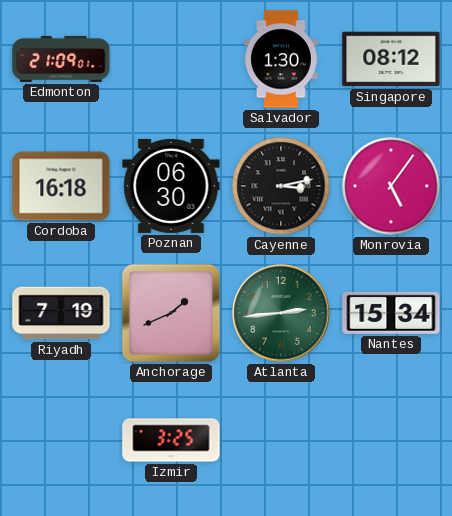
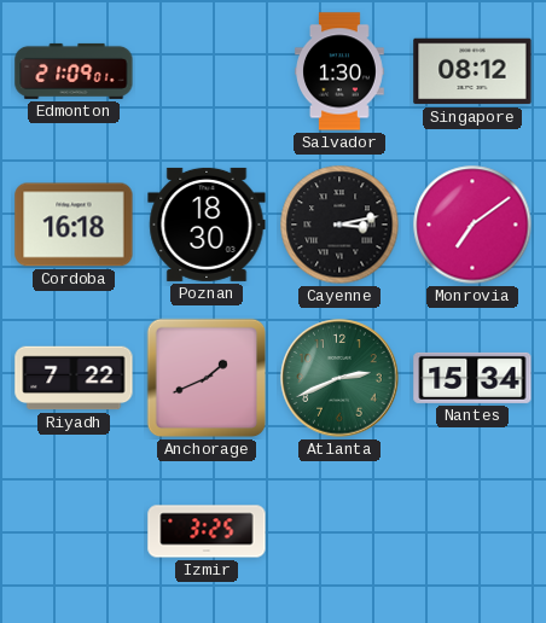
Poznan: 06:30 -> 18:30 (207, 225)
Monrovia: 5:06 -> 7:09 (472, 225)
Riyadh: 7:19 -> 7:22 (74, 378)
Atlanta: 2:44 -> 2:41 (339, 378)
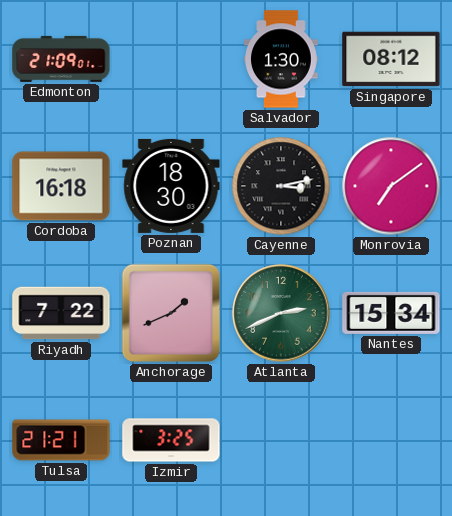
Tulsa: none -> 21:21 (61, 440)
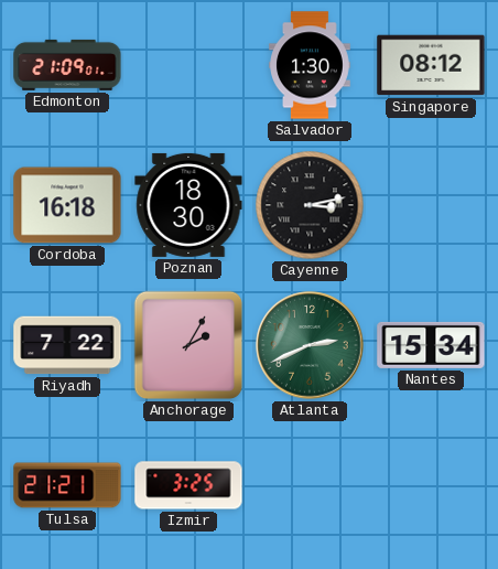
Monrovia: 7:09 -> none (391, 186)
Anchorage: 1:41 -> 2:05 (188, 345)
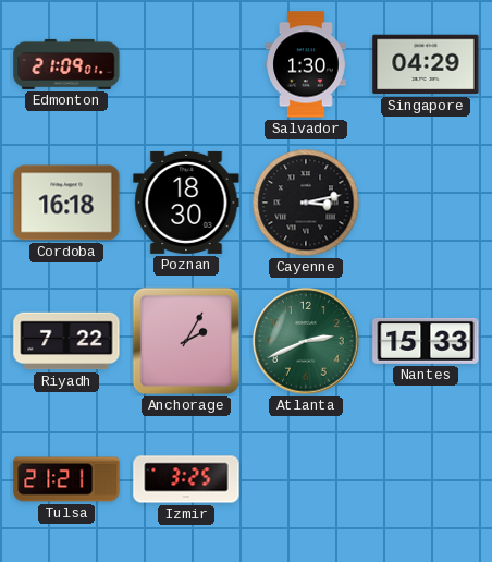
Singapore: 08:12 -> 04:29 (426, 64)
Nantes: 15:34 -> 15:33 (426, 341)
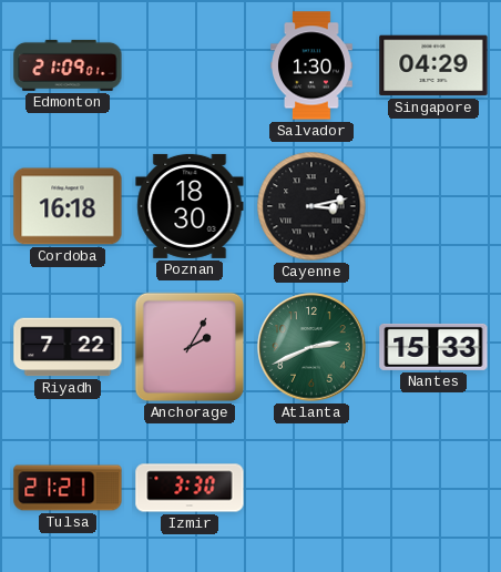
Izmir: 3:25 -> 3:30 (190, 488)
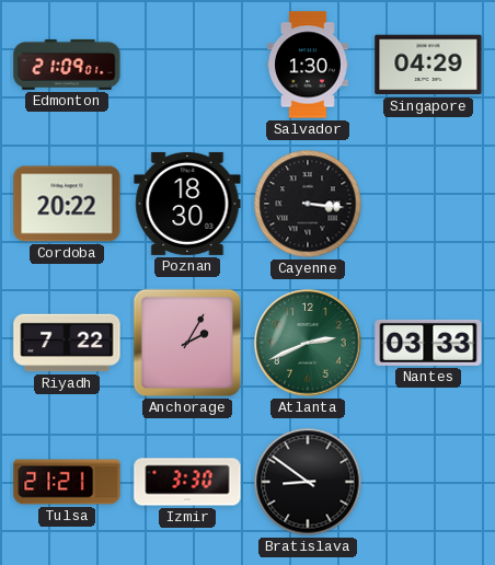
Cordoba: 16:18 -> 20:22 (67, 204)
Cayenne: 3:13 -> 3:16 (308, 204)
Nantes: 15:33 -> 03:33 (428, 343)
Bratislava: none -> 8:51 (308, 482)
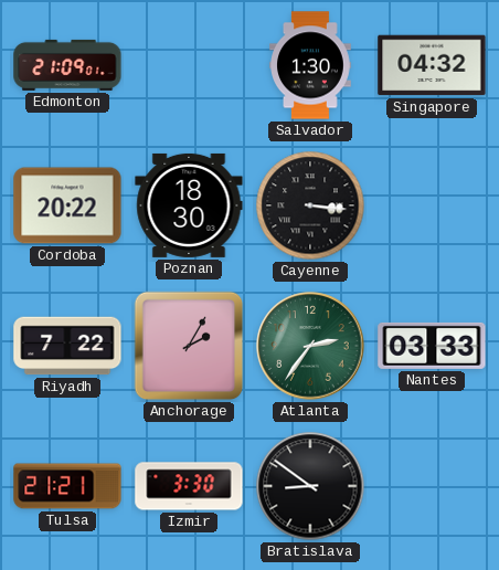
Singapore: 04:29 -> 04:32 (432, 65)
Atlanta: 2:41 -> 2:36 (310, 346)
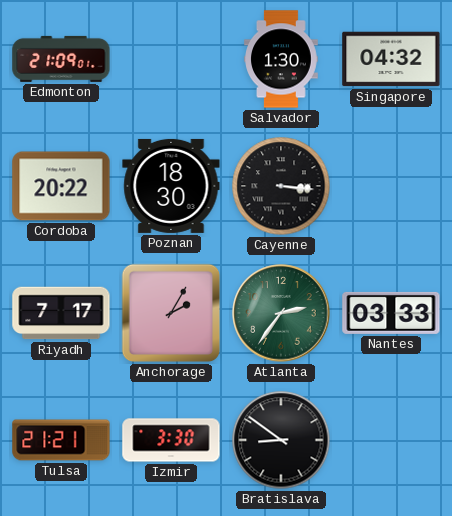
Riyadh: 7:22 -> 7:17 (61, 313)
